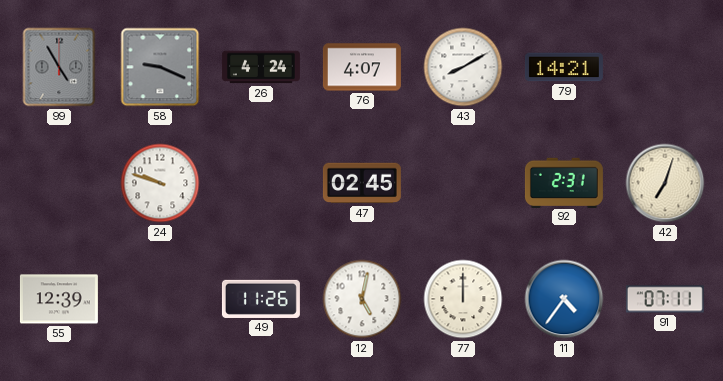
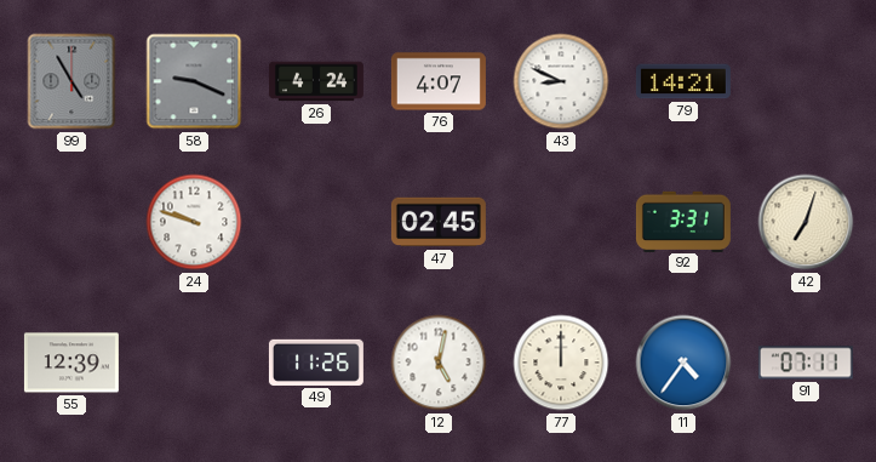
43: 8:10 -> 8:49 (561, 81)
92: 2:31 -> 3:31 (683, 221)
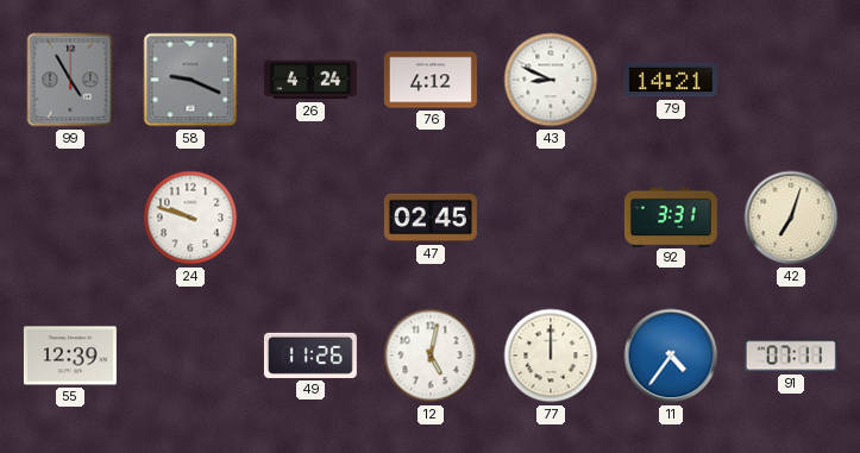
76: 4:07 -> 4:12 (431, 80)
